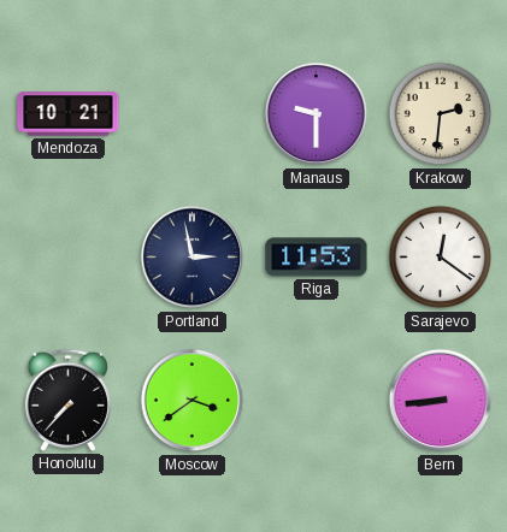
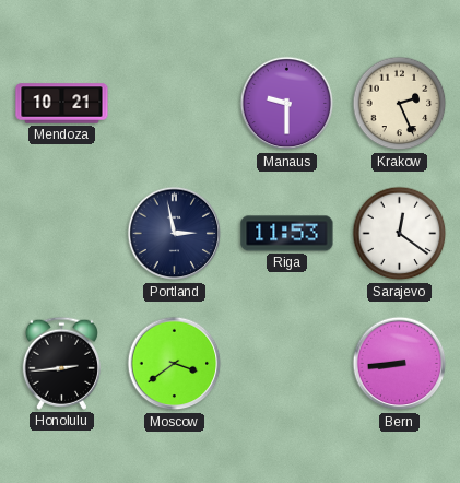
Krakow: 2:31 -> 2:26 (400, 104)
Honolulu: 7:37 -> 2:44 (61, 363)
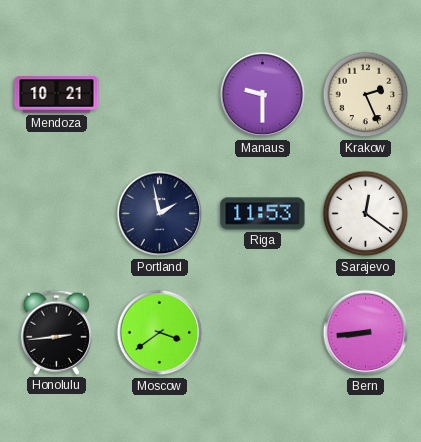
Portland: 2:58 -> 1:58 (160, 214)
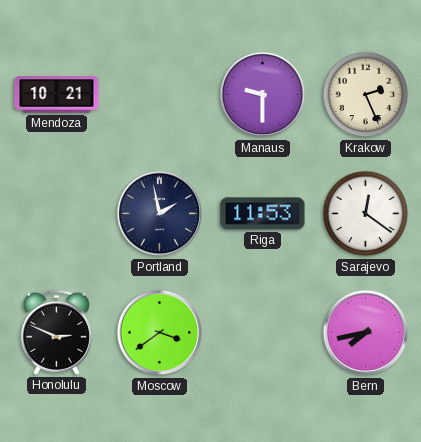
Honolulu: 2:44 -> 2:49 (56, 332)
Bern: 8:44 -> 7:43 (366, 333)
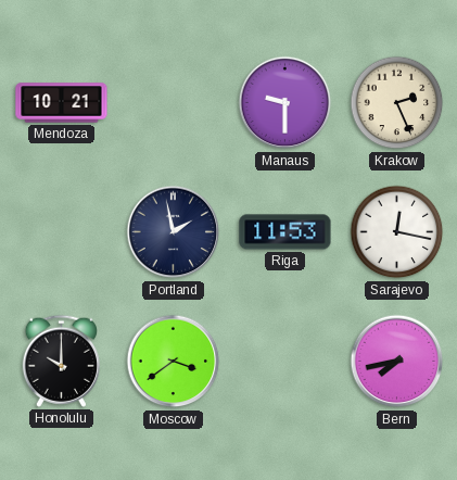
Sarajevo: 12:21 -> 12:17 (397, 232)
Honolulu: 2:49 -> 10:00 (61, 361)
